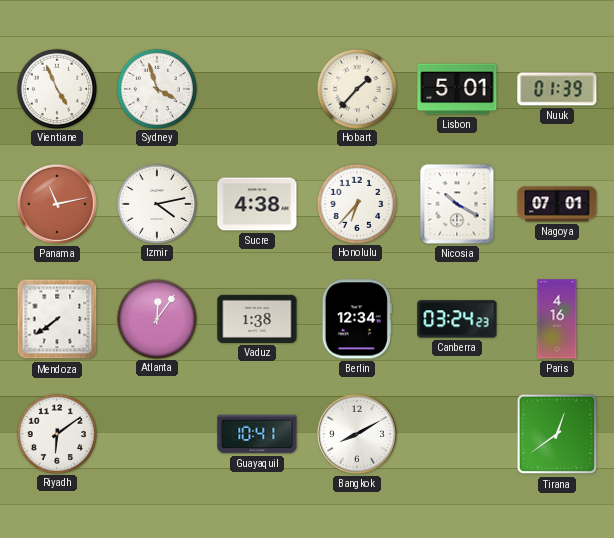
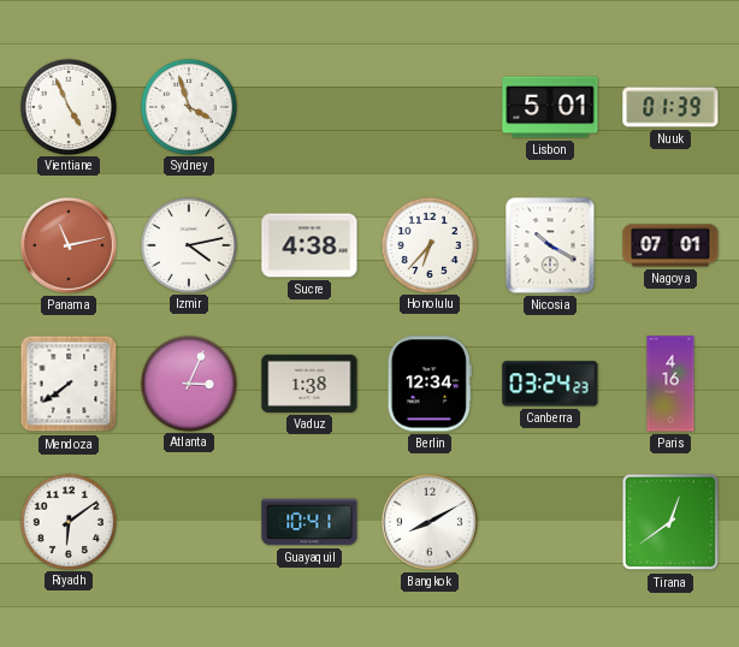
Hobart: 1:37 -> none (356, 88)
Atlanta: 12:06 -> 3:04 (188, 382)
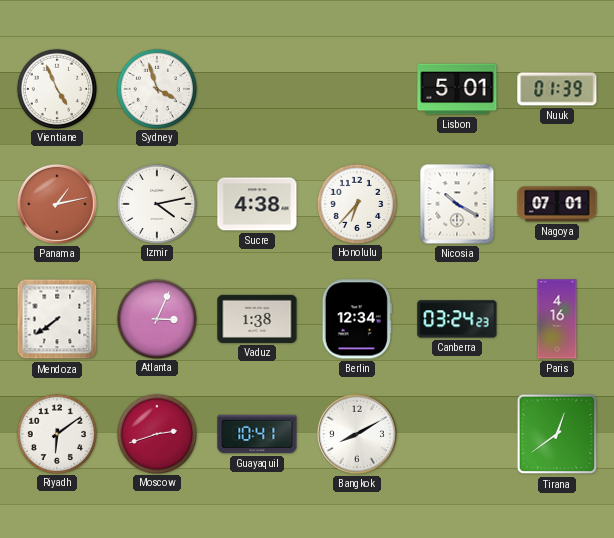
Panama: 11:13 -> 1:13 (57, 204)
Moscow: none -> 2:42 (156, 433)
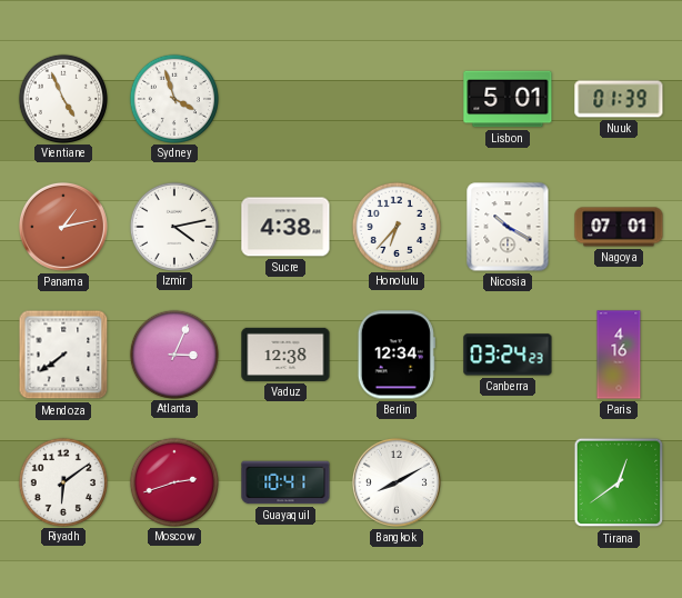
Vaduz: 1:38 -> 12:38 (285, 355)
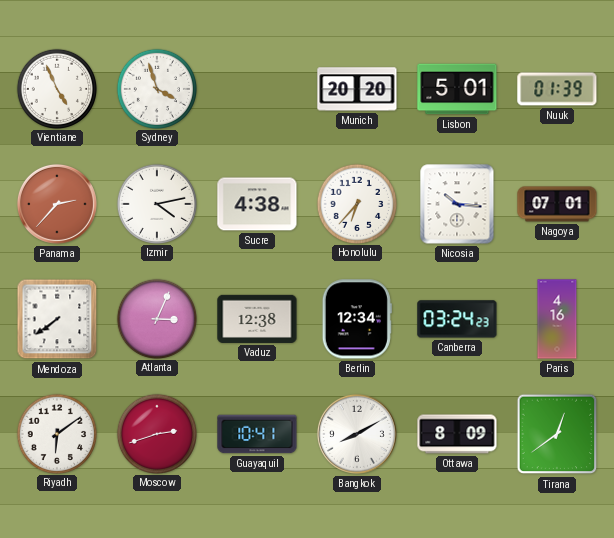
Munich: none -> 20:20 (357, 89)
Panama: 1:13 -> 2:37 (57, 204)
Nicosia: 10:20 -> 10:16 (457, 204)
Ottawa: none -> 8:09 (457, 434)
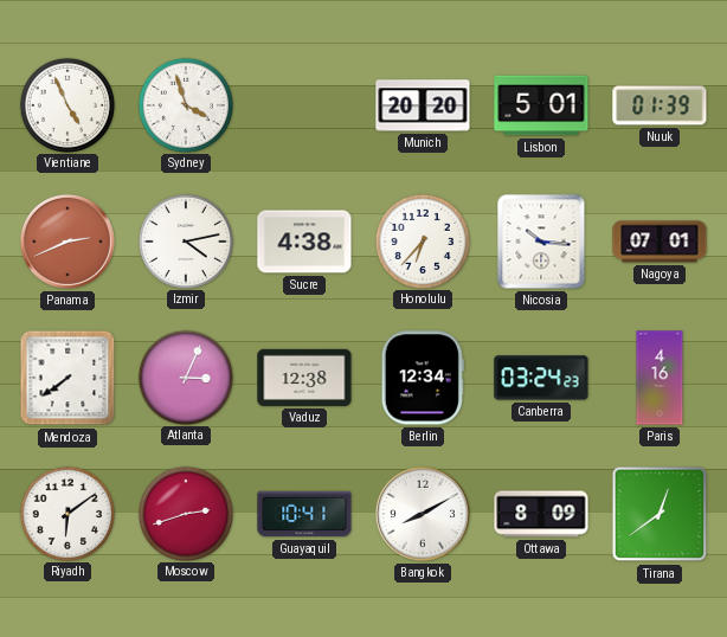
Panama: 2:37 -> 2:41 (67, 242)
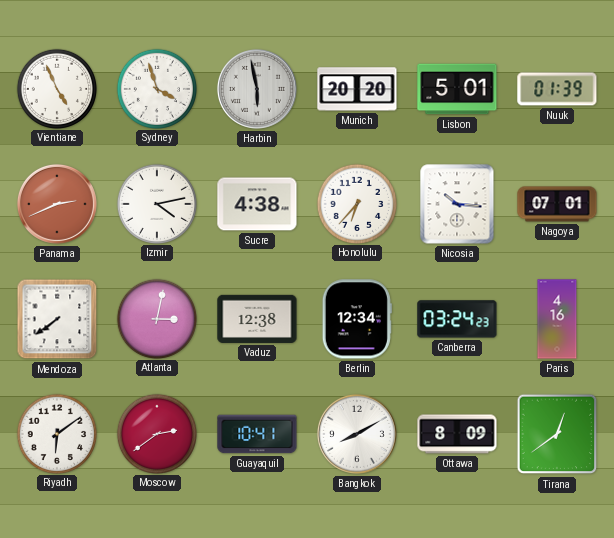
Harbin: none -> 5:58 (257, 89)
Atlanta: 3:04 -> 3:02 (156, 318)
Moscow: 2:42 -> 2:39 (156, 433)
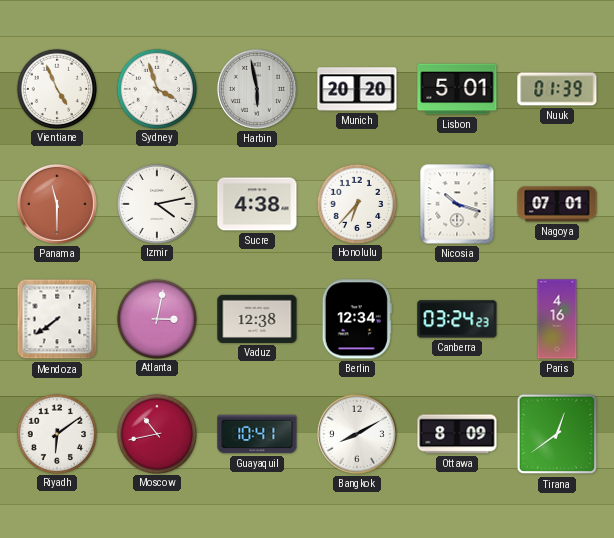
Panama: 2:41 -> 11:30 (57, 204)
Nicosia: 10:16 -> 10:18 (457, 204)
Moscow: 2:39 -> 10:43 (156, 433)
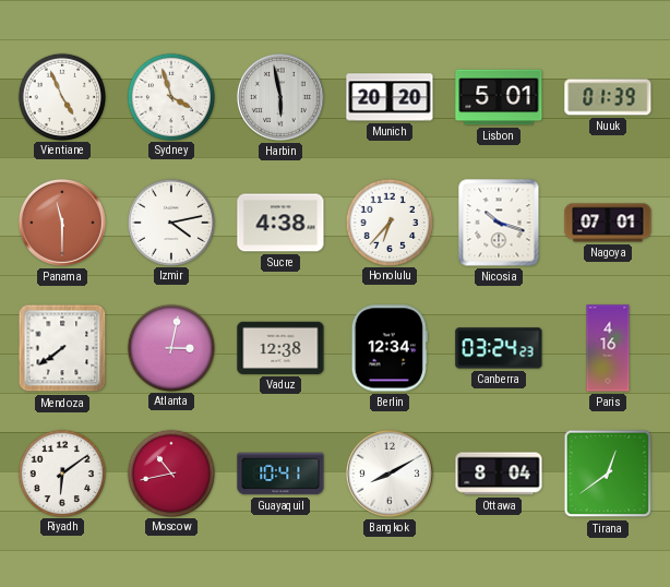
Ottawa: 8:09 -> 8:04 (499, 474)
